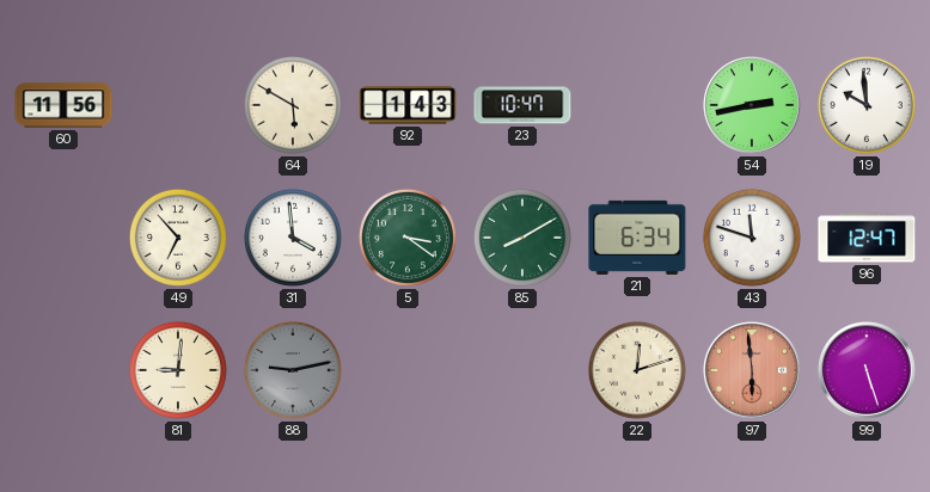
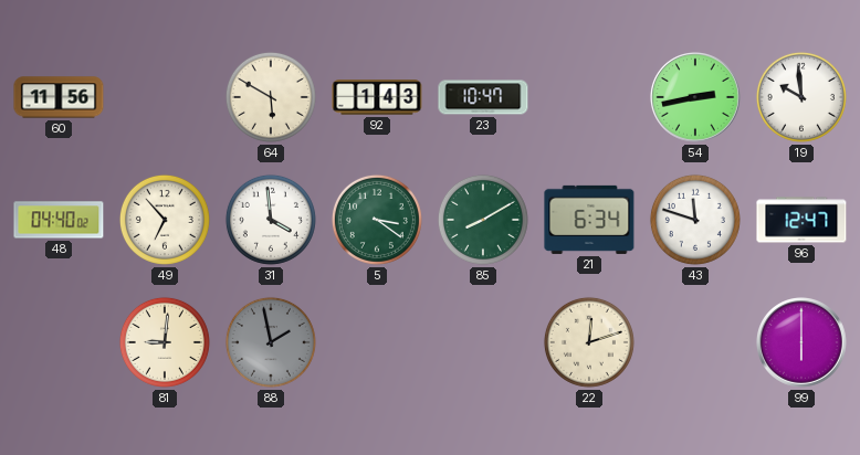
48: none -> 04:40 (59, 220)
88: 9:13 -> 1:58 (271, 342)
97: 5:59 -> none (753, 371)
99: 5:27 -> 6:00 (803, 343)
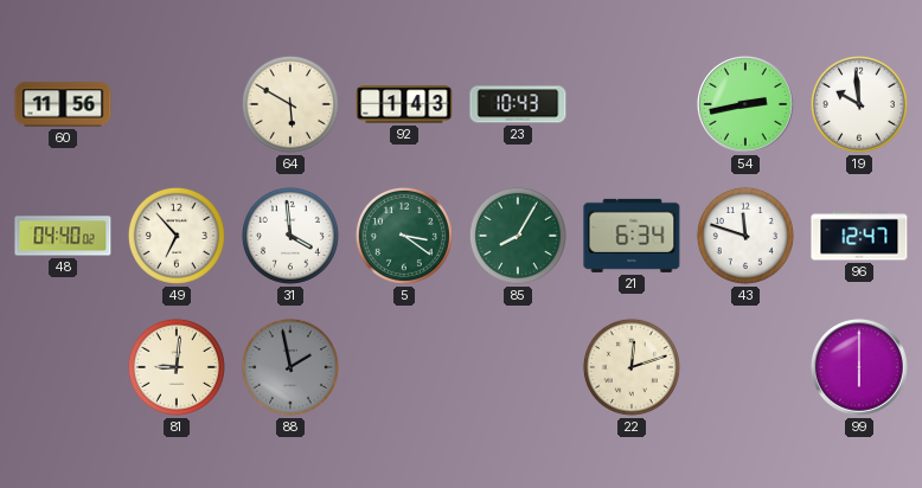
23: 10:47 -> 10:43 (518, 104)
85: 8:10 -> 8:05 (518, 236)
